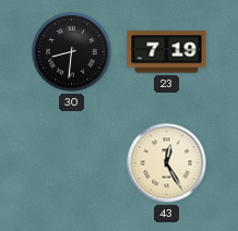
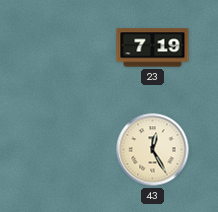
30: 8:31 -> none (72, 52)
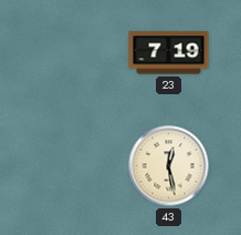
43: 12:25 -> 12:28 (169, 166)
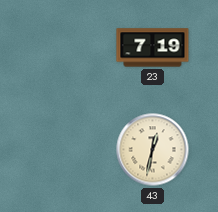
43: 12:28 -> 12:32 (153, 150)
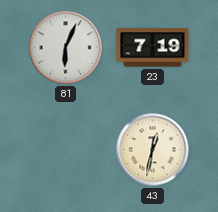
81: none -> 6:04 (66, 48)
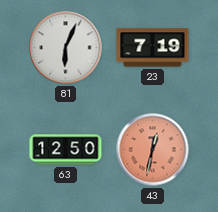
63: none -> 12:50 (66, 150)
43 dial: cream -> salmon (153, 150)
